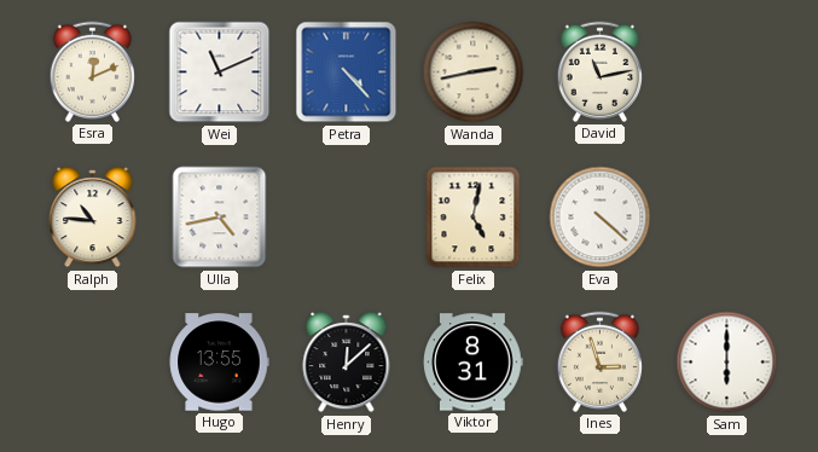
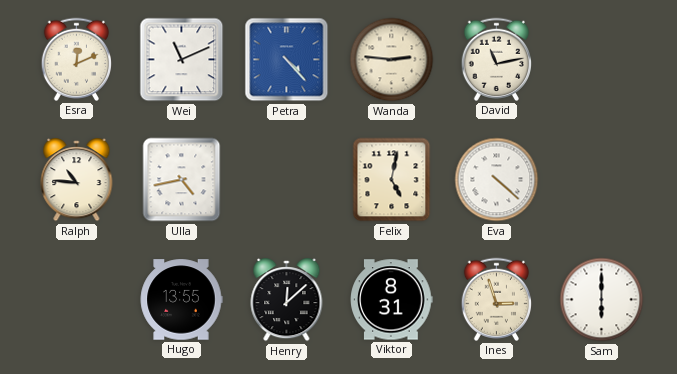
Wanda: 2:43 -> 2:46 (392, 60)
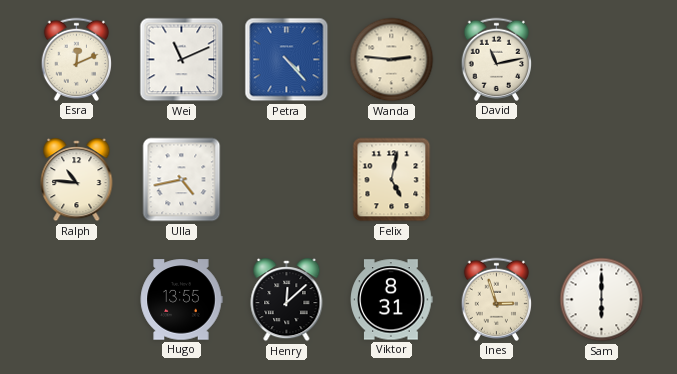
Eva: 4:22 -> none (497, 180)
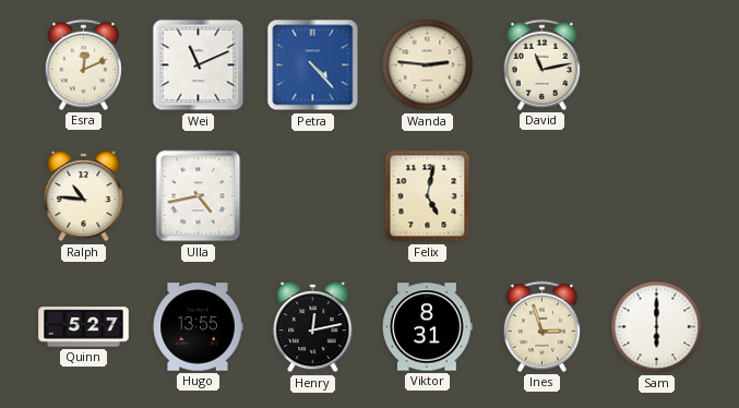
Quinn: none -> 5:27 (84, 327)
Henry: 12:08 -> 12:13 (313, 327)
